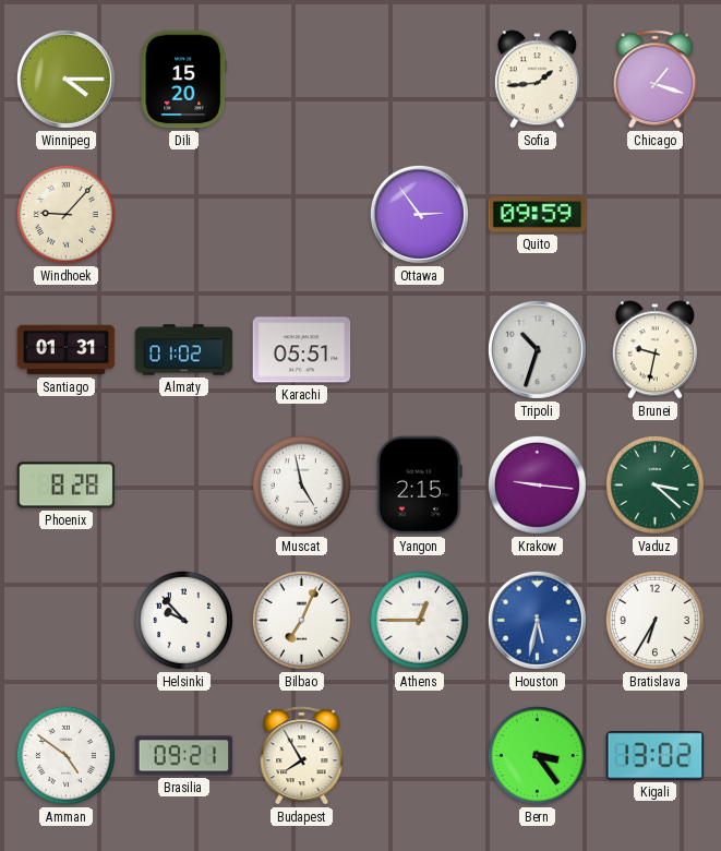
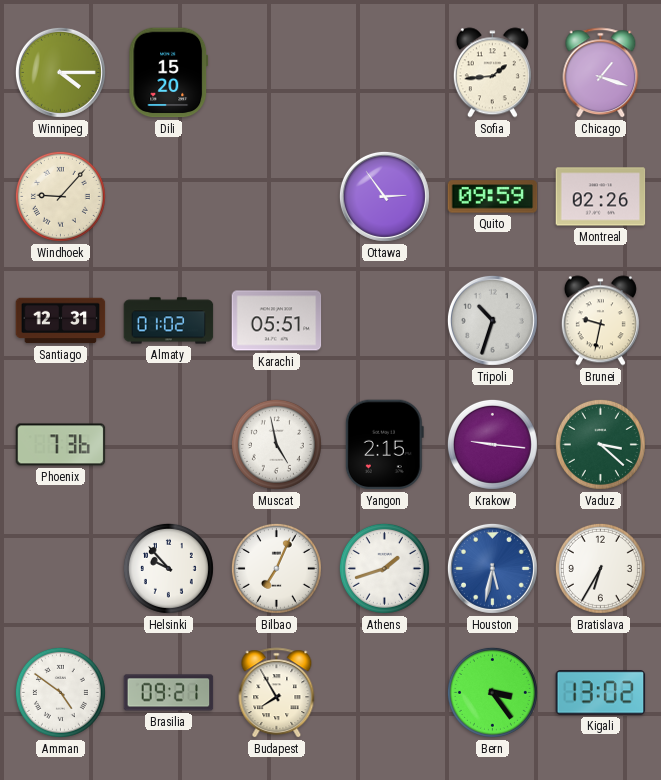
Montreal: none -> 02:26 (601, 197)
Santiago: 01:31 -> 12:31 (61, 321)
Phoenix: 8:28 -> 7:36 (61, 445)
Athens: 12:45 -> 1:42 (384, 568)
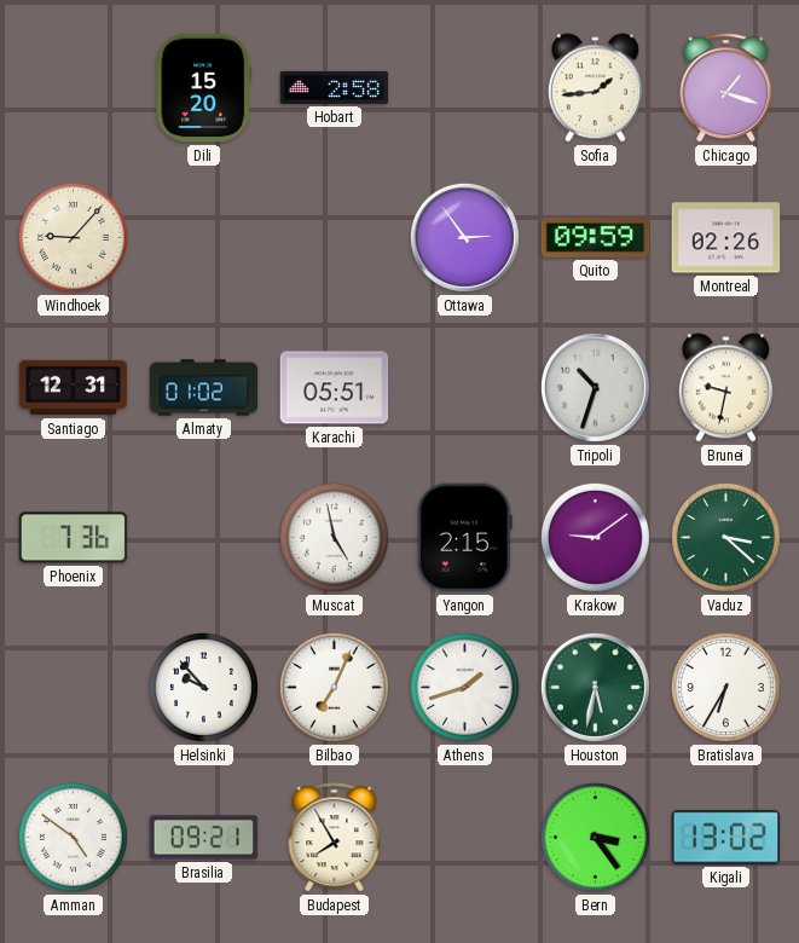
Winnipeg: 4:15 -> none (60, 72)
Hobart: none -> 2:58 (335, 87)
Krakow: 9:16 -> 9:09 (595, 537)
Houston dial: blue -> green (595, 687)
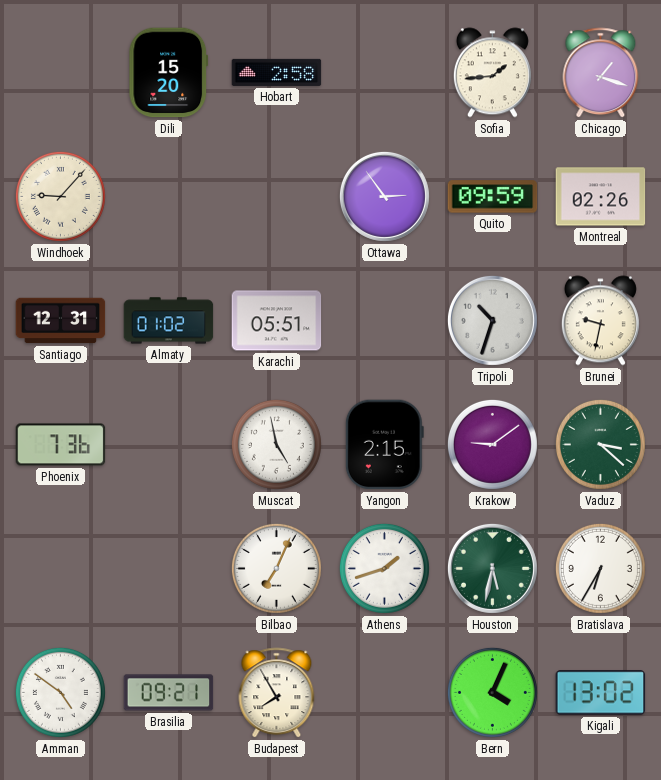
Helsinki: 9:53 -> none (203, 687)
Bern: 3:24 -> 4:04 (492, 692)
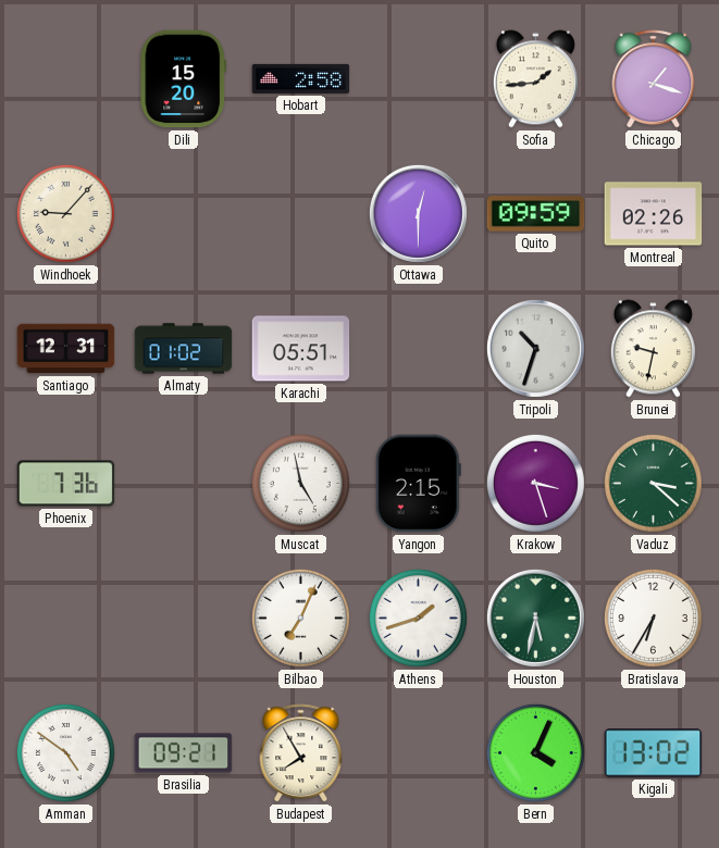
Ottawa: 2:54 -> 12:30 (418, 213)
Krakow: 9:09 -> 3:27 (535, 483)
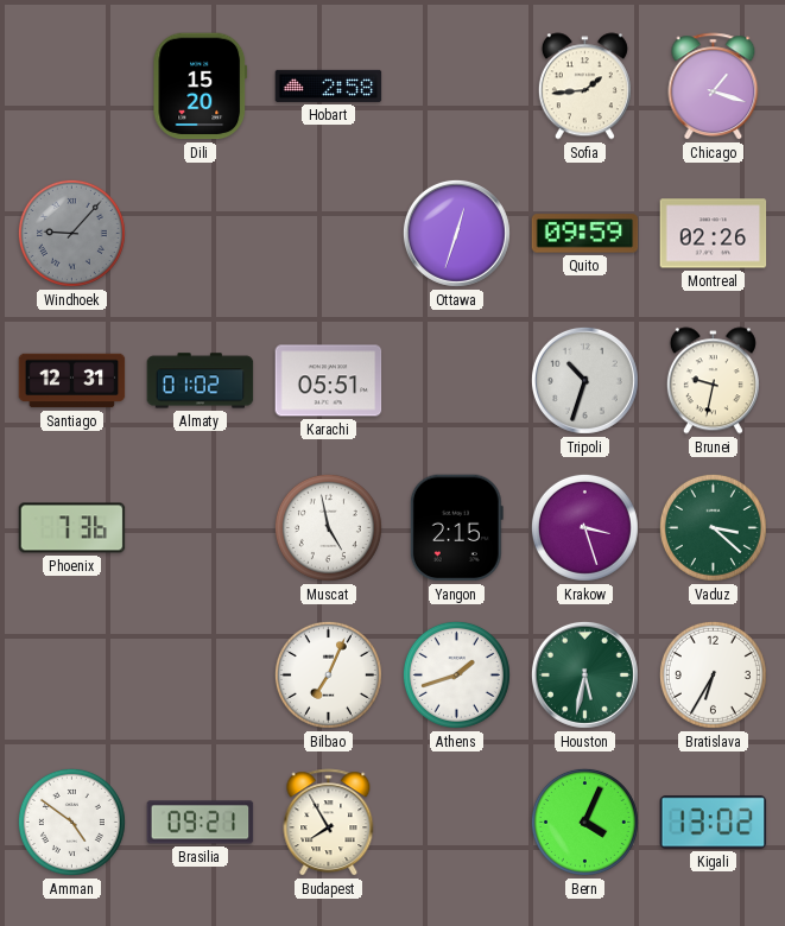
Windhoek dial: cream -> grey (71, 233)
Ottawa: 12:30 -> 12:33 (456, 233)
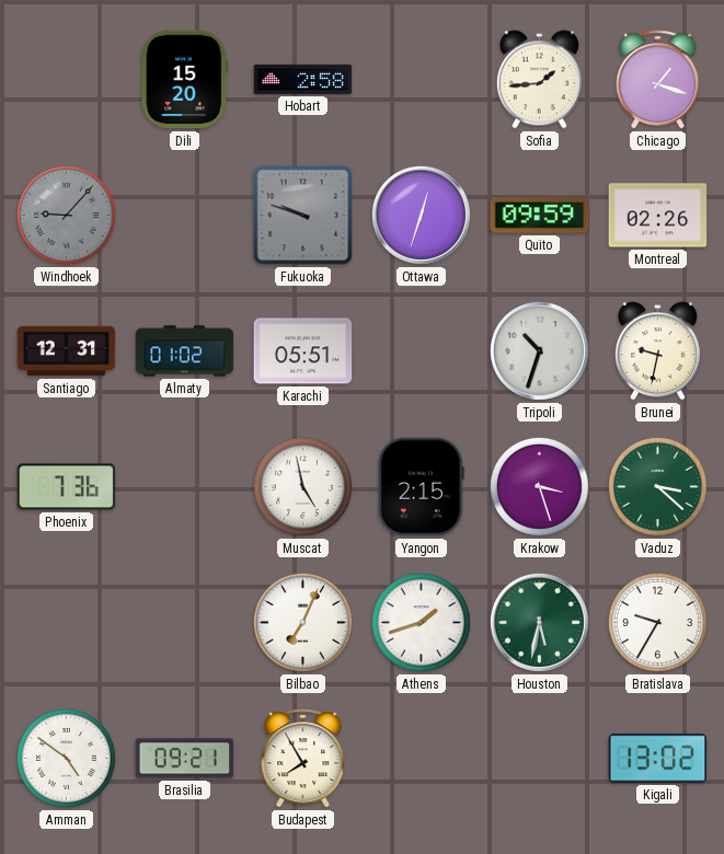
Fukuoka: none -> 9:48 (303, 216)
Bratislava: 6:35 -> 9:35 (657, 622)
Bern: 4:04 -> none (584, 822)
